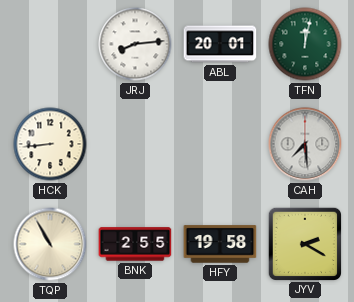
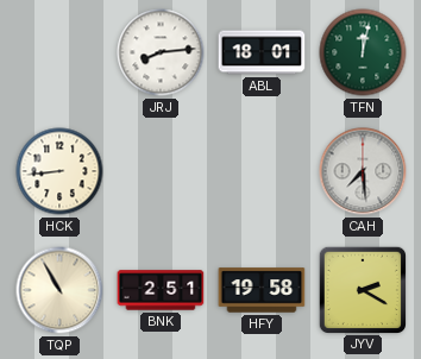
ABL: 20:01 -> 18:01 (262, 52)
BNK: 2:55 -> 2:51 (161, 290)
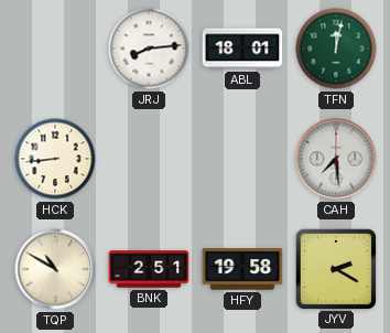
TQP: 10:55 -> 10:50 (55, 269)
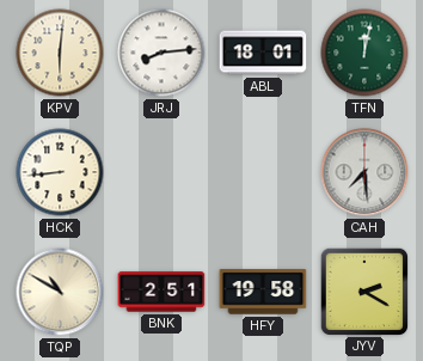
KPV: none -> 6:01 (60, 53)
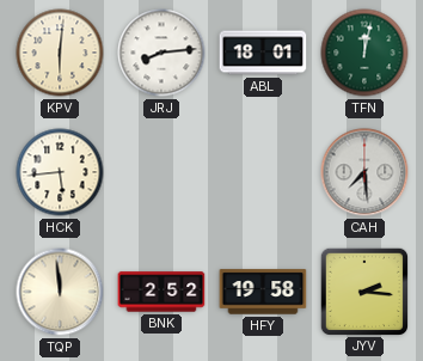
HCK: 8:44 -> 5:44 (60, 172)
TQP: 10:50 -> 11:59 (60, 292)
BNK: 2:51 -> 2:52 (161, 292)
JYV: 2:20 -> 2:16 (363, 290)
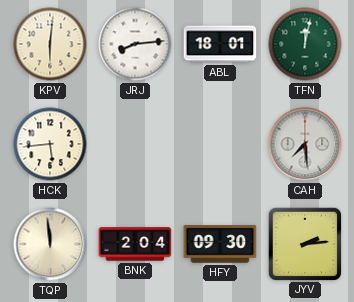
BNK: 2:52 -> 2:04 (135, 244)
HFY: 19:58 -> 09:30 (220, 244)
JYV: 2:16 -> 2:14 (304, 243)
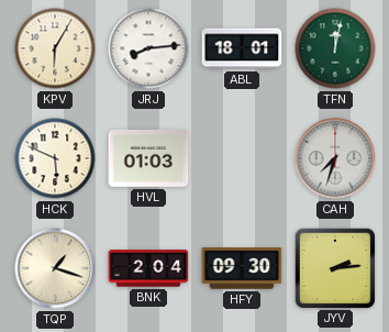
KPV: 6:01 -> 6:05 (55, 48)
HCK: 5:44 -> 5:49 (55, 158)
HVL: none -> 01:03 (148, 158)
CAH: 7:29 -> 7:33 (335, 158)
TQP: 11:59 -> 1:18 (55, 268)
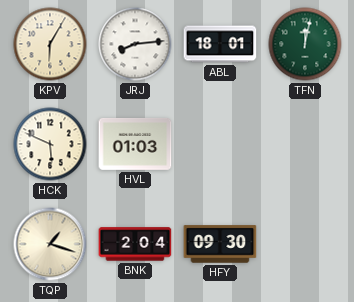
CAH: 7:33 -> none (335, 158)
JYV: 2:14 -> none (334, 267)
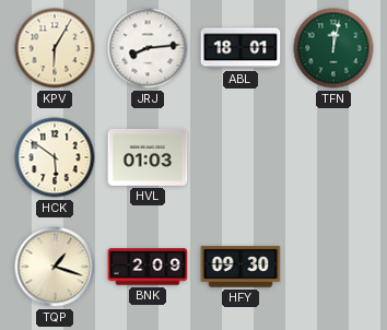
HCK: 5:49 -> 5:51 (55, 157)
BNK: 2:04 -> 2:09 (148, 267)
